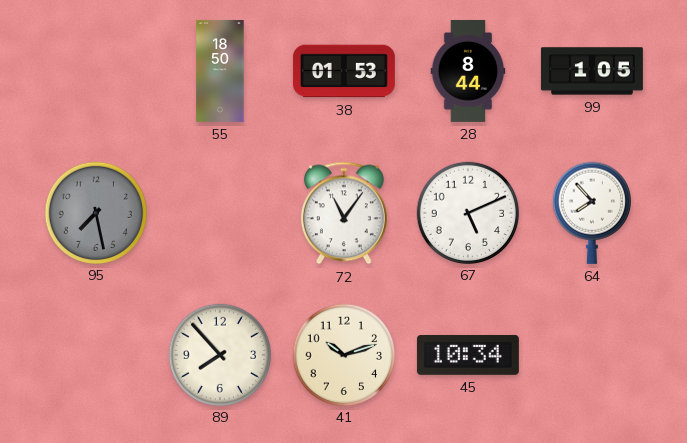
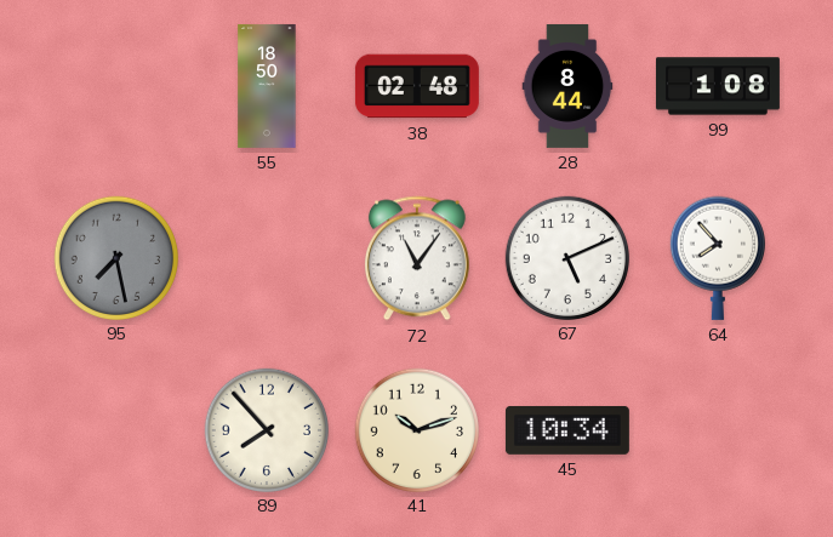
38: 01:53 -> 02:48 (417, 86)
99: 1:05 -> 1:08 (718, 86)
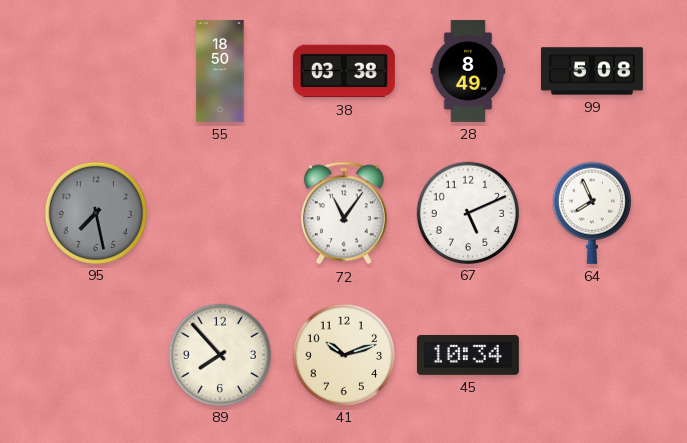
38: 02:48 -> 03:38 (344, 71)
28: 8:44 -> 8:49 (468, 71)
99: 1:08 -> 5:08 (592, 71)
64: 7:53 -> 7:56 (592, 213)
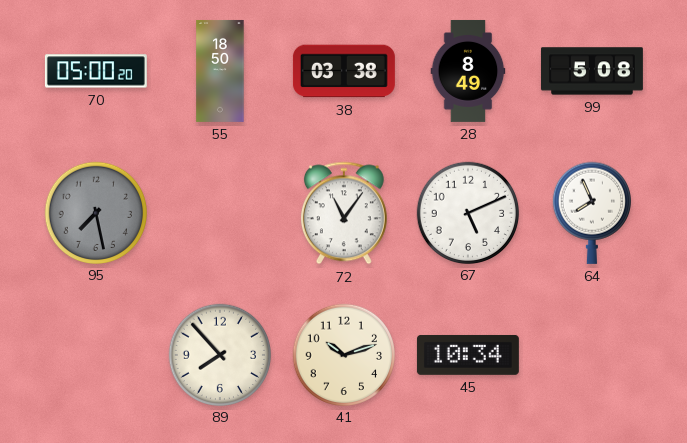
70: none -> 05:00 (96, 71)
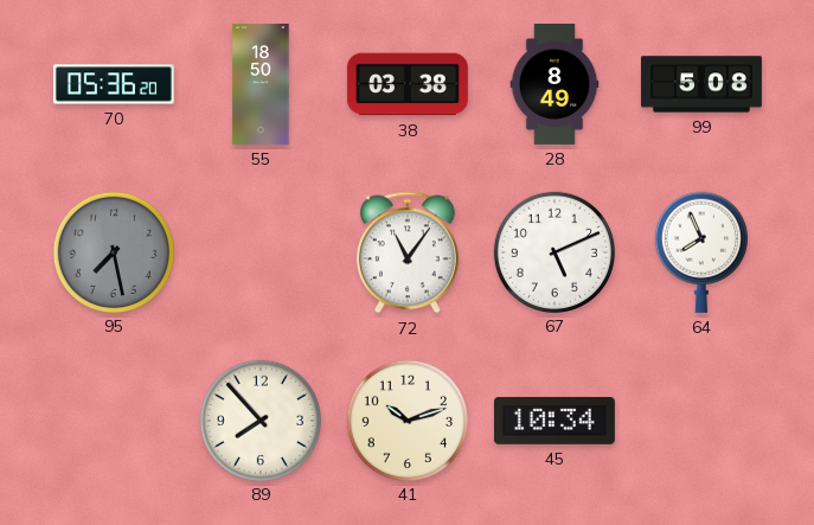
70: 05:00 -> 05:36 (114, 84)
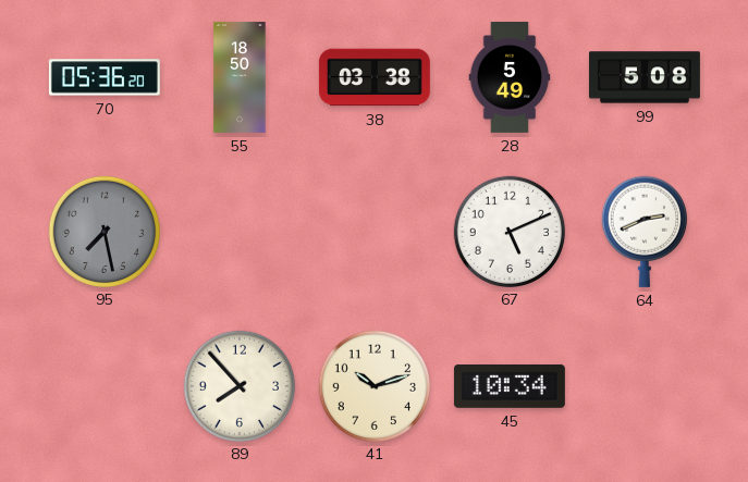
28: 8:49 -> 5:49 (510, 77)
72: 11:06 -> none (408, 252)
64: 7:56 -> 2:41 (645, 232)
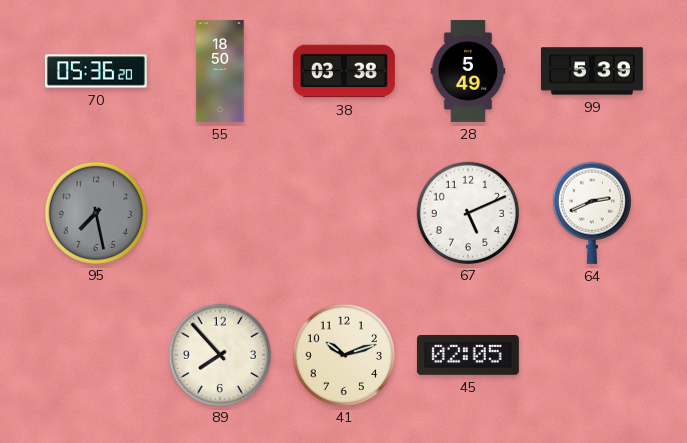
99: 5:08 -> 5:39 (592, 71)
45: 10:34 -> 02:05 (468, 355)
